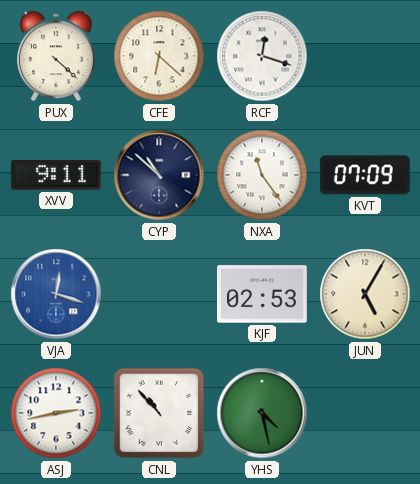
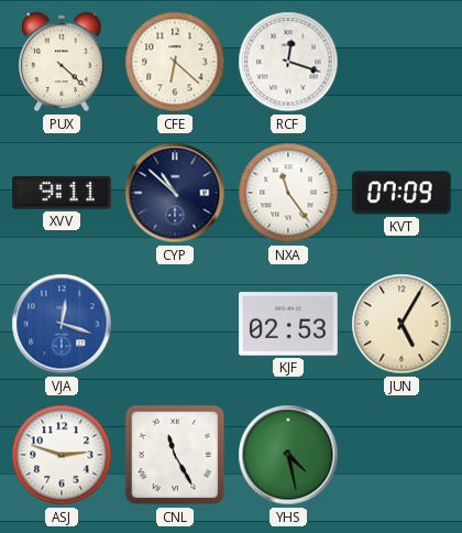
ASJ: 2:43 -> 2:48 (62, 455)
CNL: 10:53 -> 11:25 (175, 455)
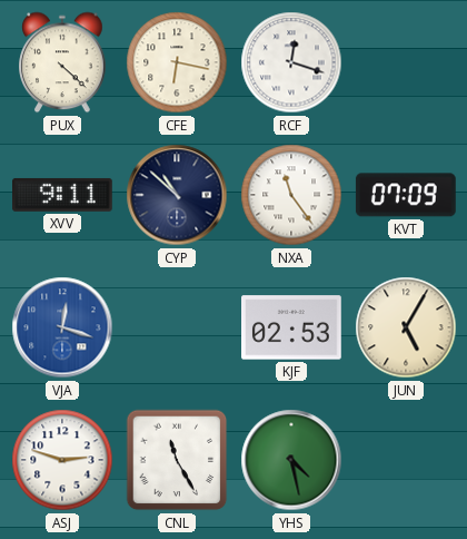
CFE: 6:22 -> 6:17 (177, 62)
